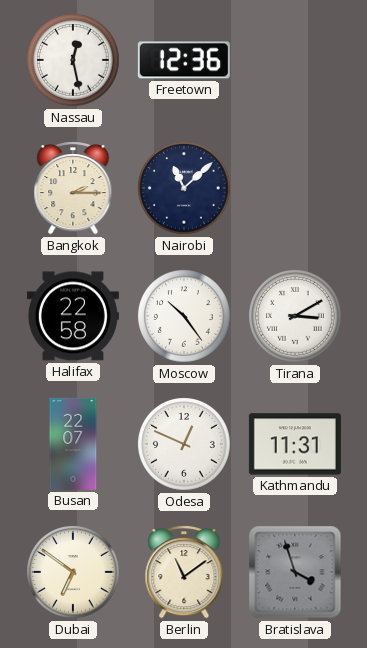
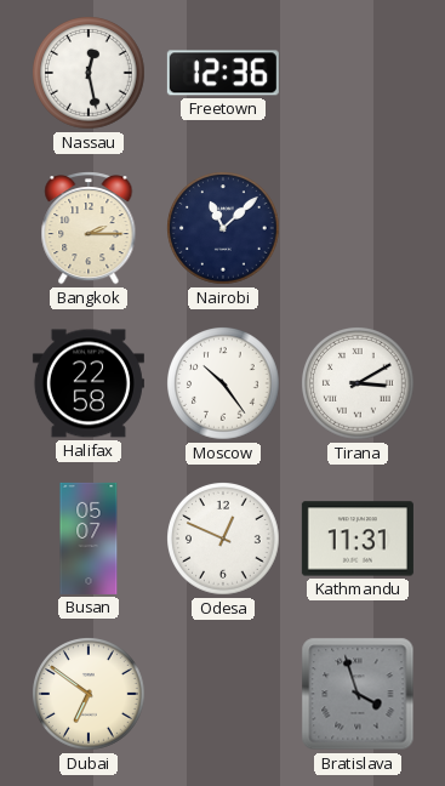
Busan: 22:07 -> 05:07 (89, 539)
Berlin: 11:09 -> none (184, 573)
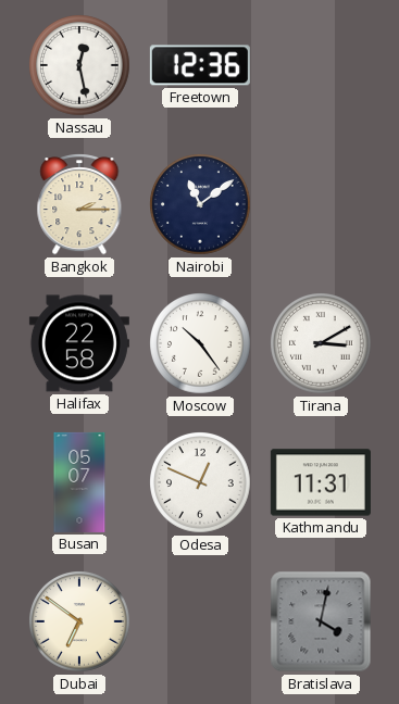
Nairobi: 11:08 -> 11:09 (200, 204)
Bratislava: 3:57 -> 4:02 (321, 621)
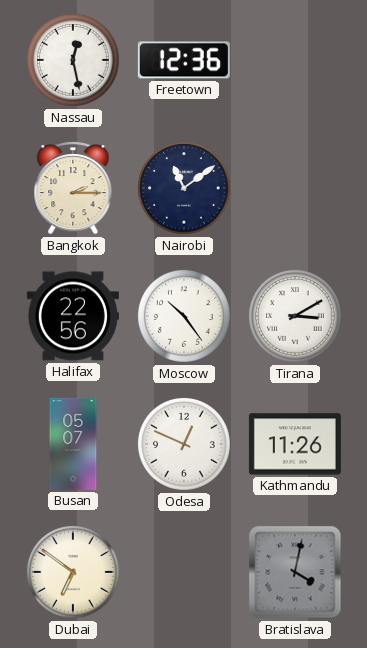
Halifax: 22:58 -> 22:56 (73, 316)
Kathmandu: 11:31 -> 11:26 (295, 444)
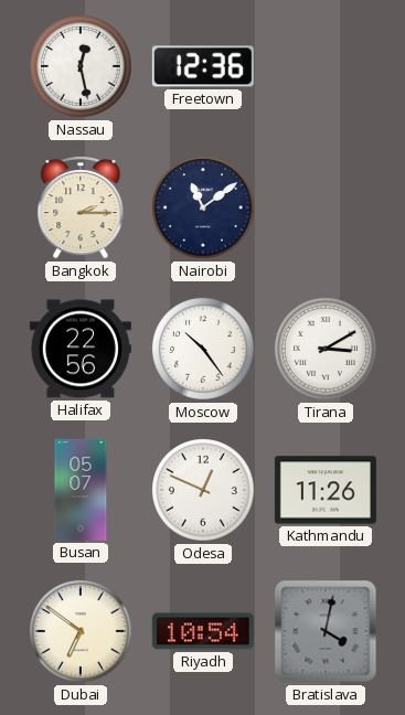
Riyadh: none -> 10:54 (203, 631)
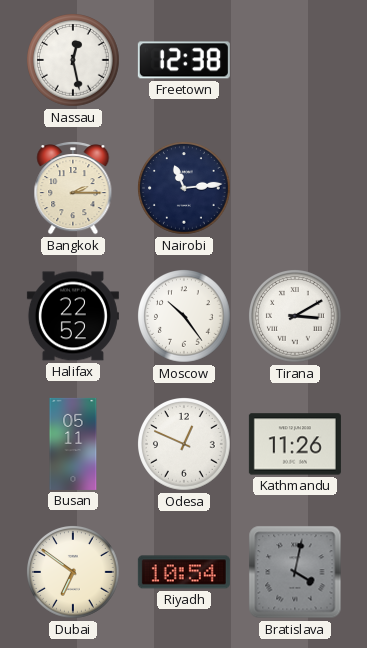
Freetown: 12:36 -> 12:38 (184, 60)
Nairobi: 11:09 -> 11:14 (184, 188)
Halifax: 22:56 -> 22:52 (73, 316)
Busan: 05:07 -> 05:11 (73, 444)
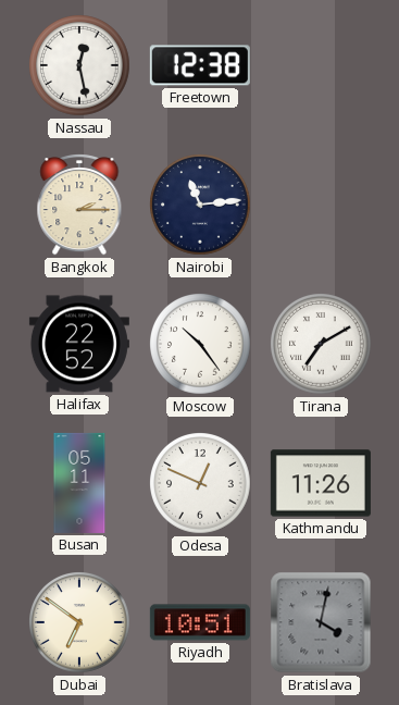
Tirana: 3:10 -> 7:10 (321, 344)
Riyadh: 10:54 -> 10:51 (200, 622)
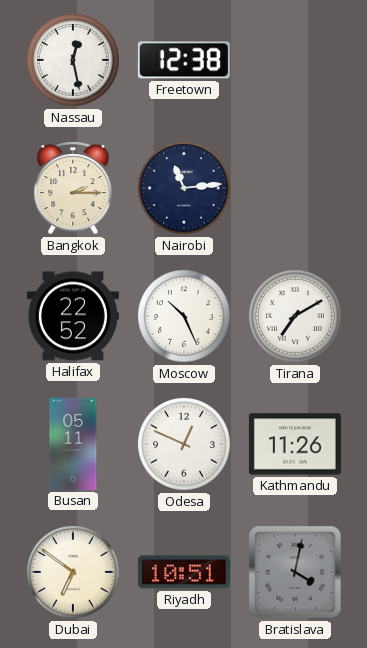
Moscow: 10:24 -> 10:26 (184, 316)
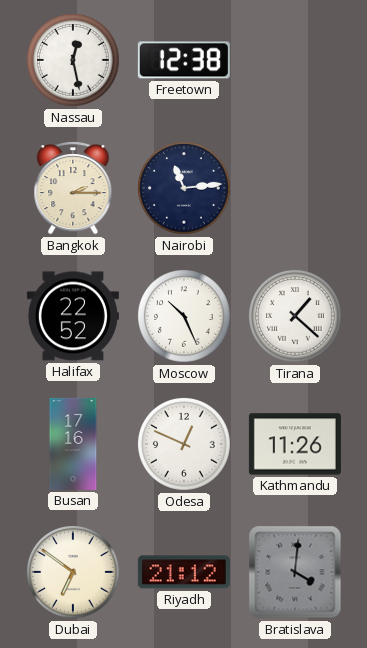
Tirana: 7:10 -> 1:22 (295, 316)
Busan: 05:11 -> 17:16 (73, 444)
Riyadh: 10:51 -> 21:12 (184, 572)
Bratislava: 4:02 -> 4:01 (295, 572)
